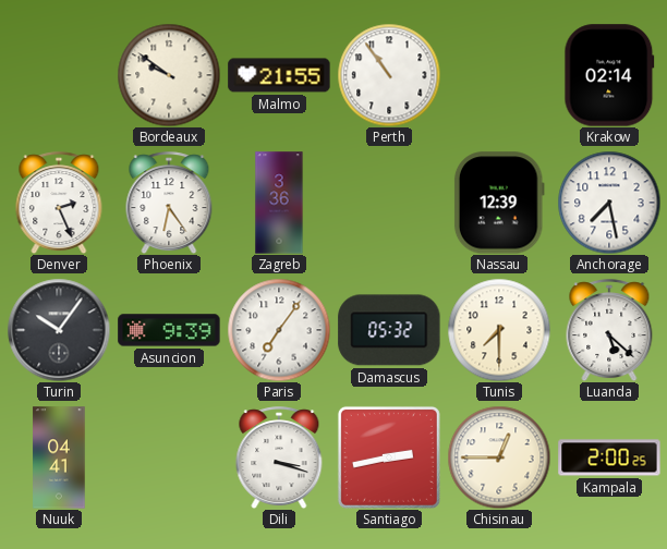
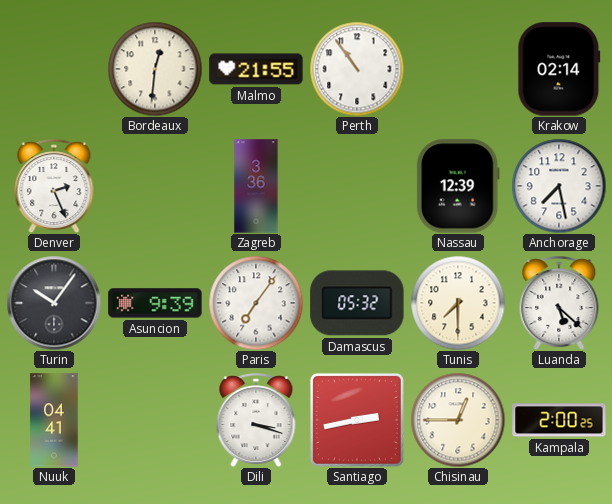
Bordeaux: 9:51 -> 12:31 (155, 69)
Phoenix: 6:24 -> none (169, 203)
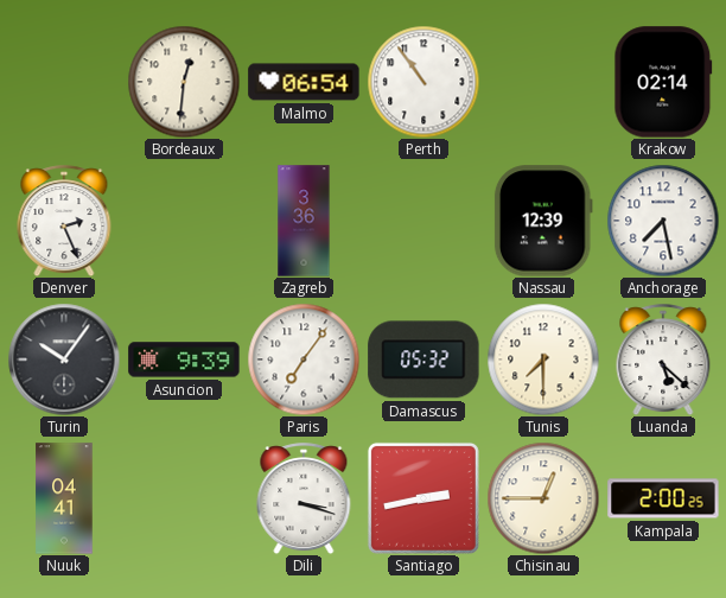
Malmo: 21:55 -> 06:54 (304, 82)
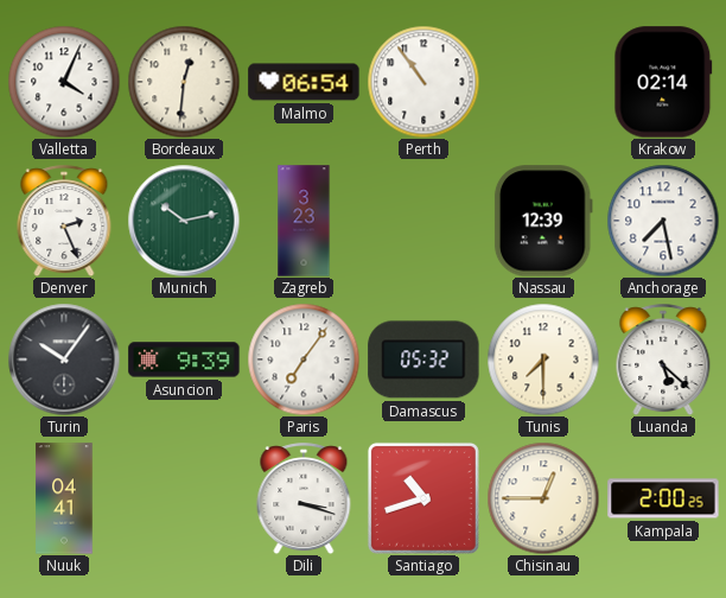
Valletta: none -> 4:04 (64, 82)
Munich: none -> 10:13 (184, 221)
Zagreb: 3:36 -> 3:23 (304, 221)
Santiago: 2:43 -> 10:42 (423, 498)
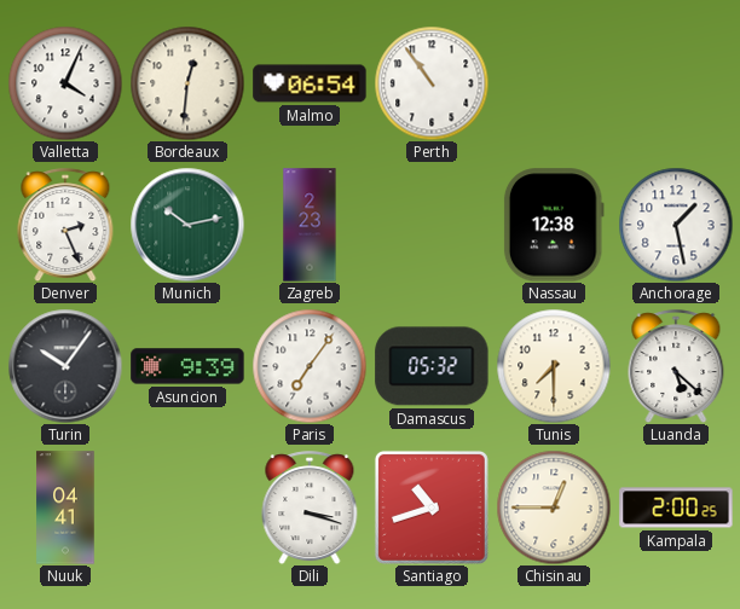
Krakow: 02:14 -> none (663, 82)
Zagreb: 3:23 -> 2:23 (310, 225)
Nassau: 12:39 -> 12:38 (554, 225)
Anchorage: 7:28 -> 1:28 (676, 225)
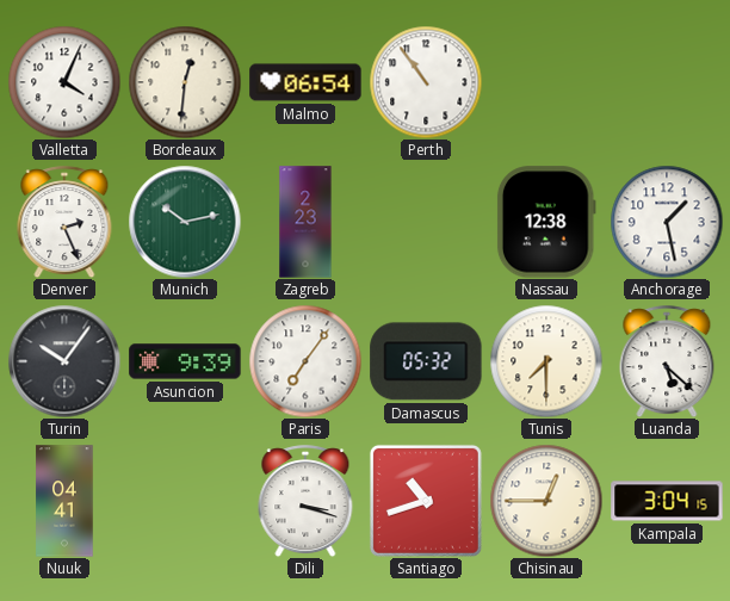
Kampala: 2:00 -> 3:04 (667, 501)
